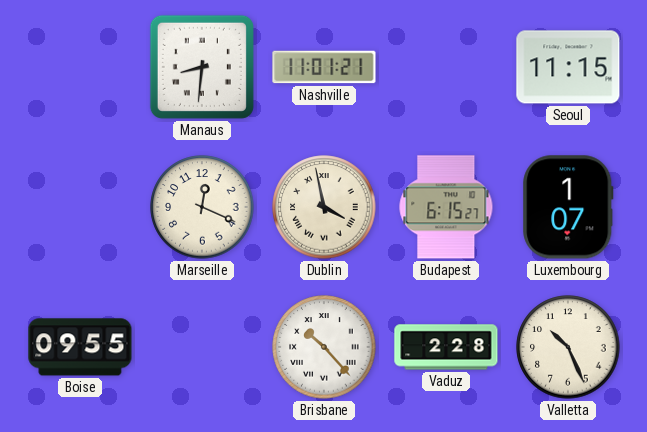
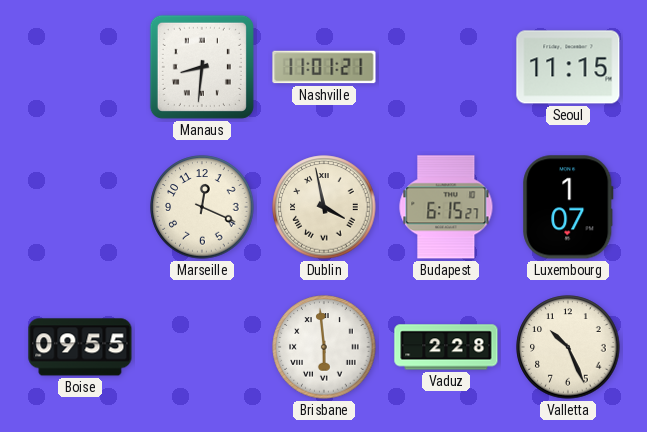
Brisbane: 10:23 -> 5:59 (324, 347)
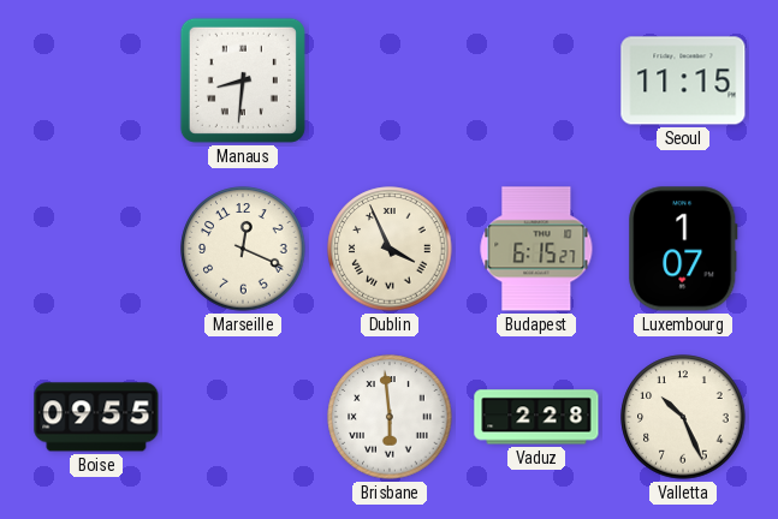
Nashville: 11:01 -> none (324, 67)
Dublin: 3:58 -> 3:56 (390, 249)
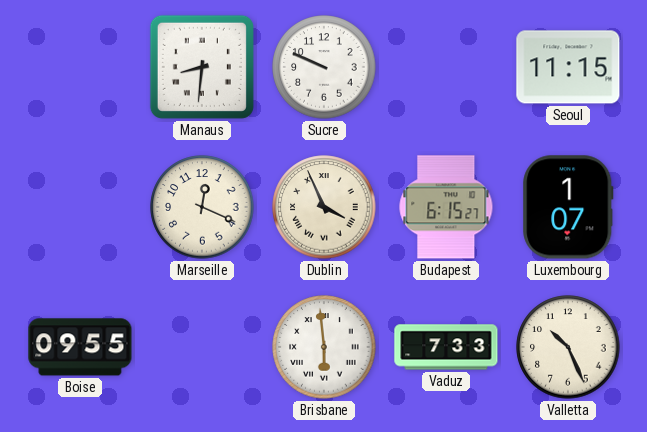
Sucre: none -> 9:49 (324, 67)
Vaduz: 2:28 -> 7:33 (446, 347)
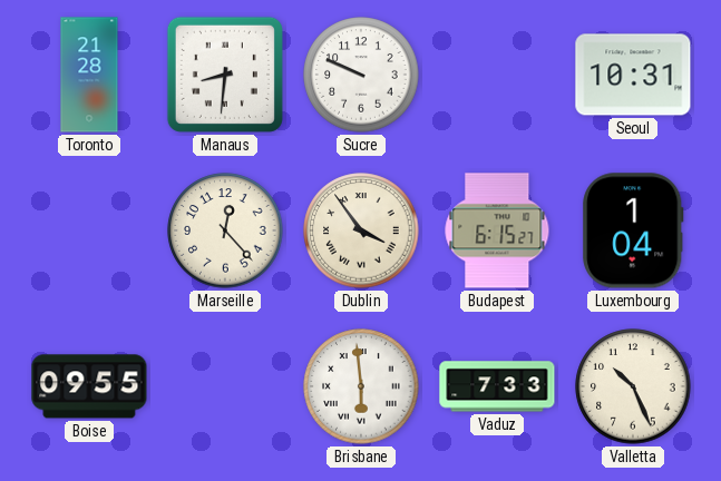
Toronto: none -> 21:28 (89, 75)
Seoul: 11:15 -> 10:31 (633, 75)
Marseille: 12:19 -> 12:23 (225, 230)
Dublin: 3:56 -> 3:54 (361, 230)
Luxembourg: 1:07 -> 1:04 (633, 230)
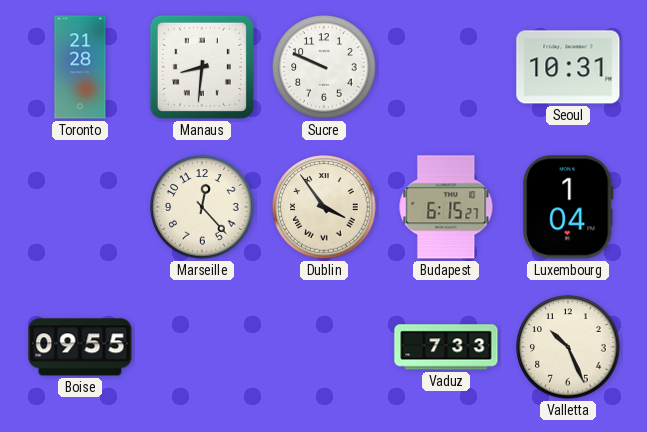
Brisbane: 5:59 -> none (361, 386)
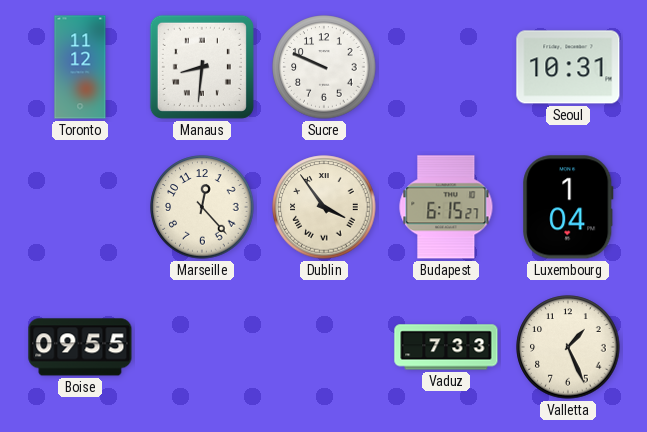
Toronto: 21:28 -> 11:12 (80, 67)
Valletta: 10:26 -> 1:26 (568, 347)
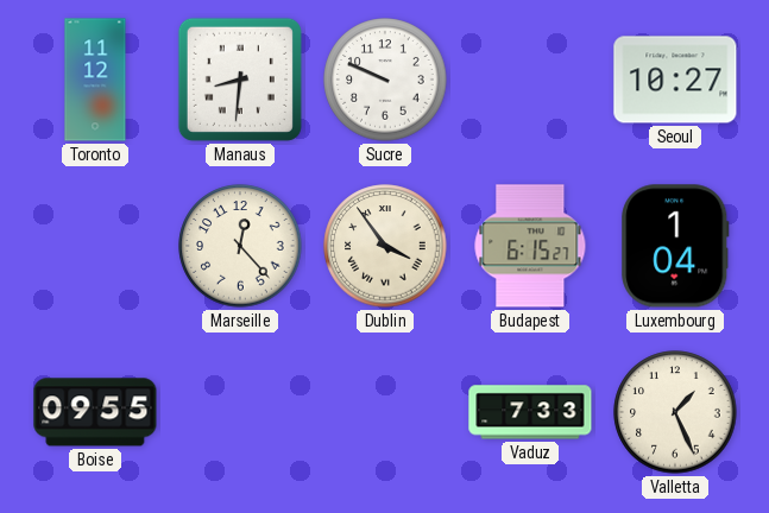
Seoul: 10:31 -> 10:27 (675, 80)
